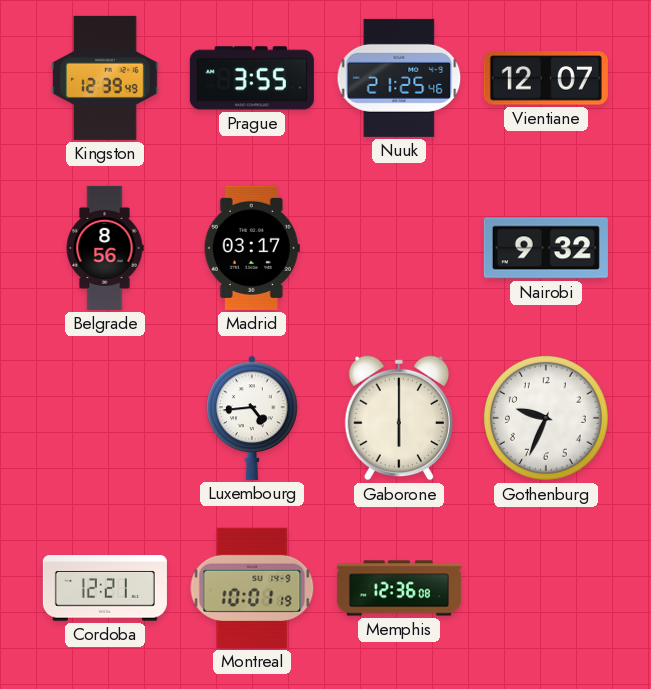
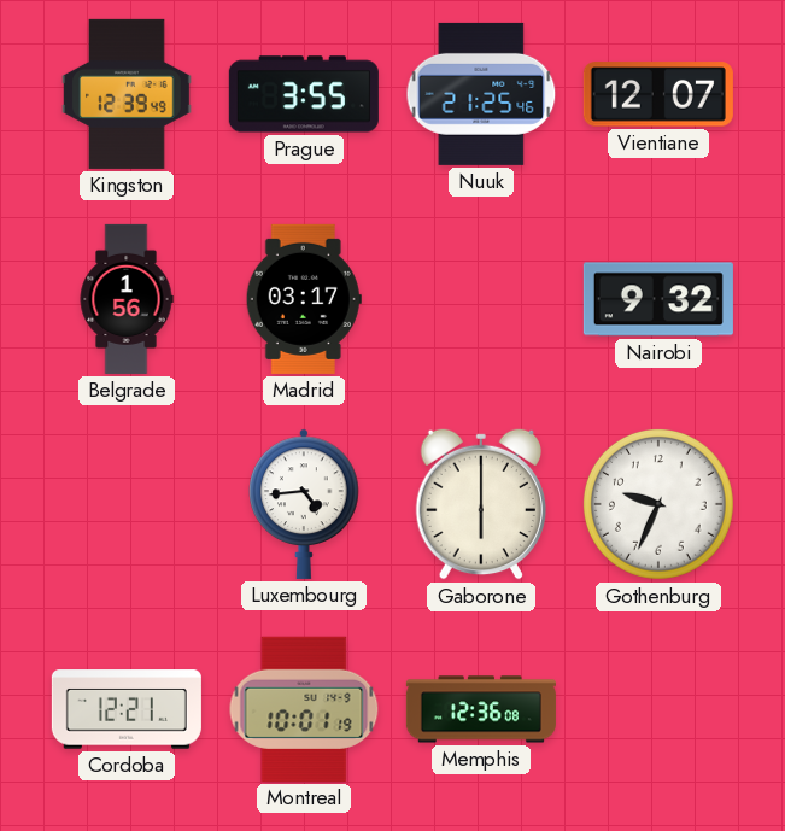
Belgrade: 8:56 -> 1:56 (127, 299)
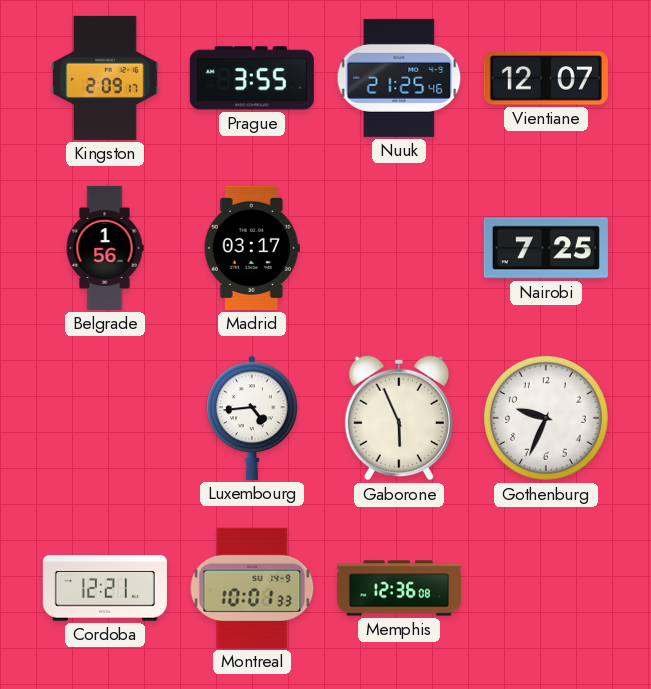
Kingston: 12:39 -> 2:09 (105, 78)
Nairobi: 9:32 -> 7:25 (546, 248)
Gaborone: 6:00 -> 5:56 (398, 418)
Montreal: 10:01:19 -> 10:01:33 (252, 588)
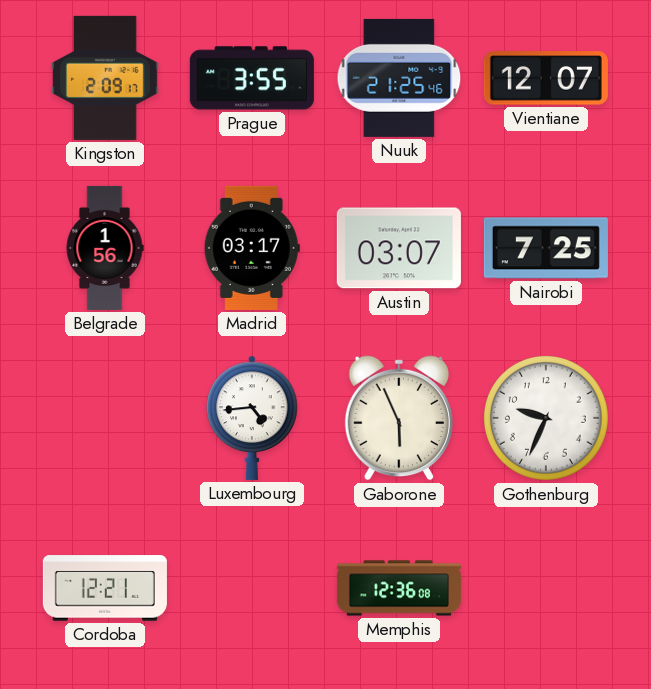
Austin: none -> 03:07 (399, 248)
Montreal: 10:01 -> none (252, 588)
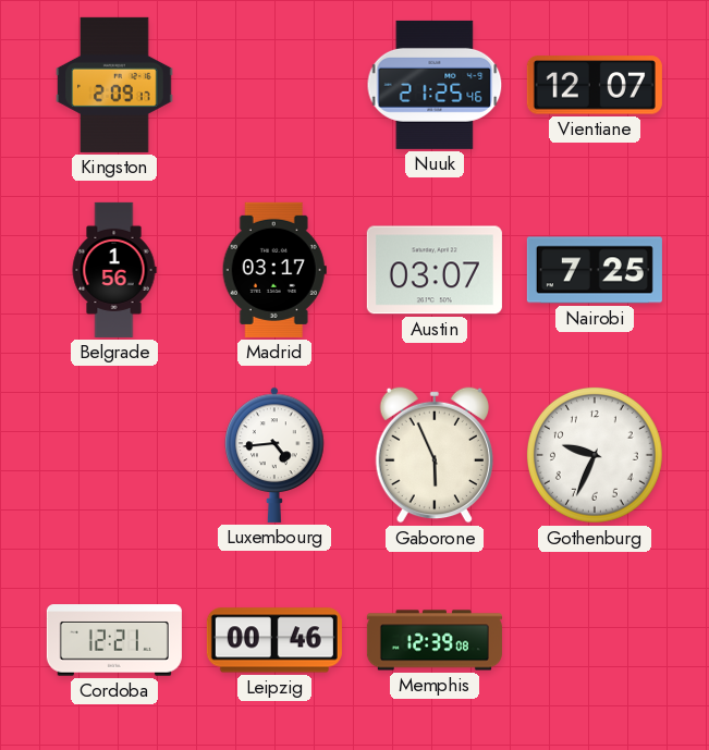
Prague: 3:55 -> none (252, 78)
Leipzig: none -> 00:46 (274, 640)
Memphis: 12:36 -> 12:39 (435, 640)
